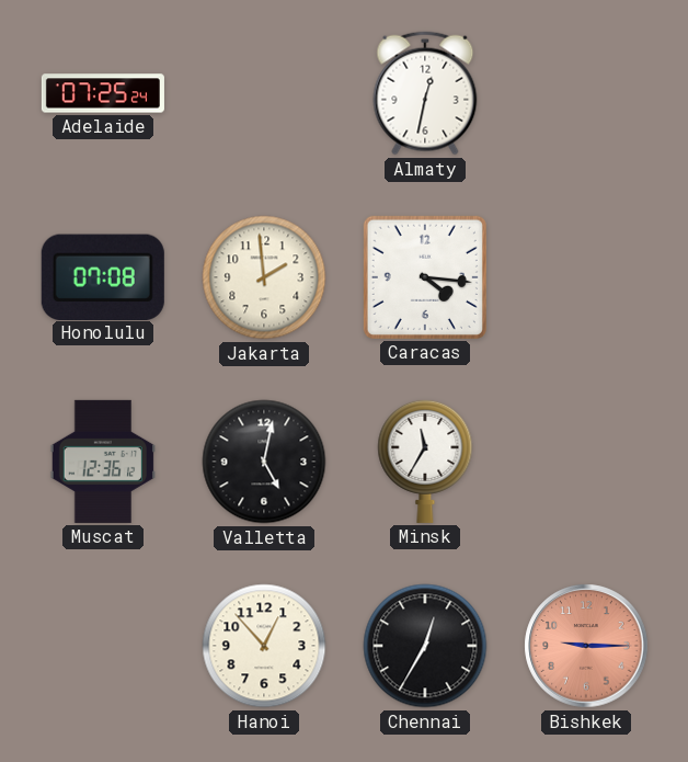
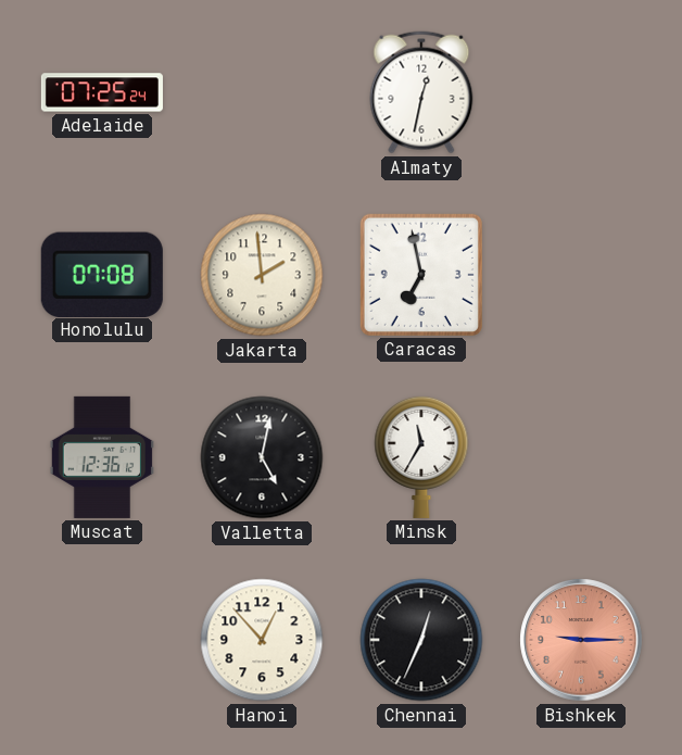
Caracas: 4:16 -> 6:58 (421, 275)
Chennai: 12:35 -> 12:34 (421, 640)
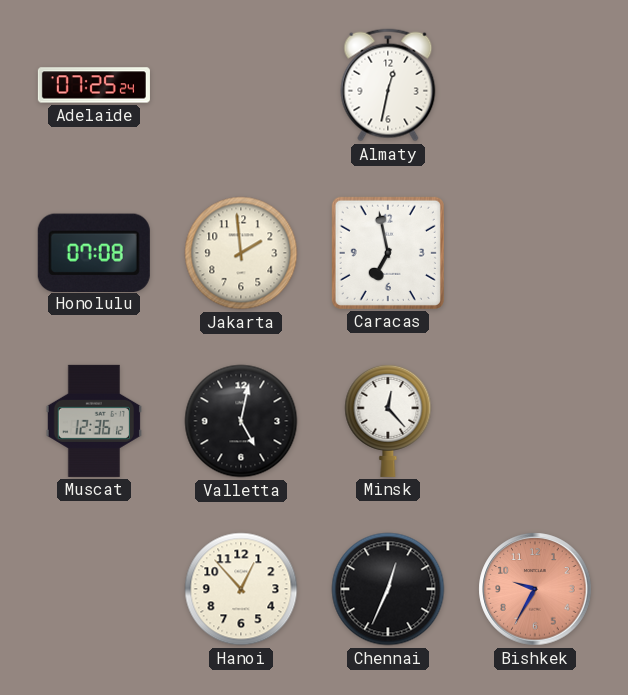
Minsk: 11:35 -> 12:23 (388, 420)
Bishkek: 9:15 -> 9:35 (535, 589)
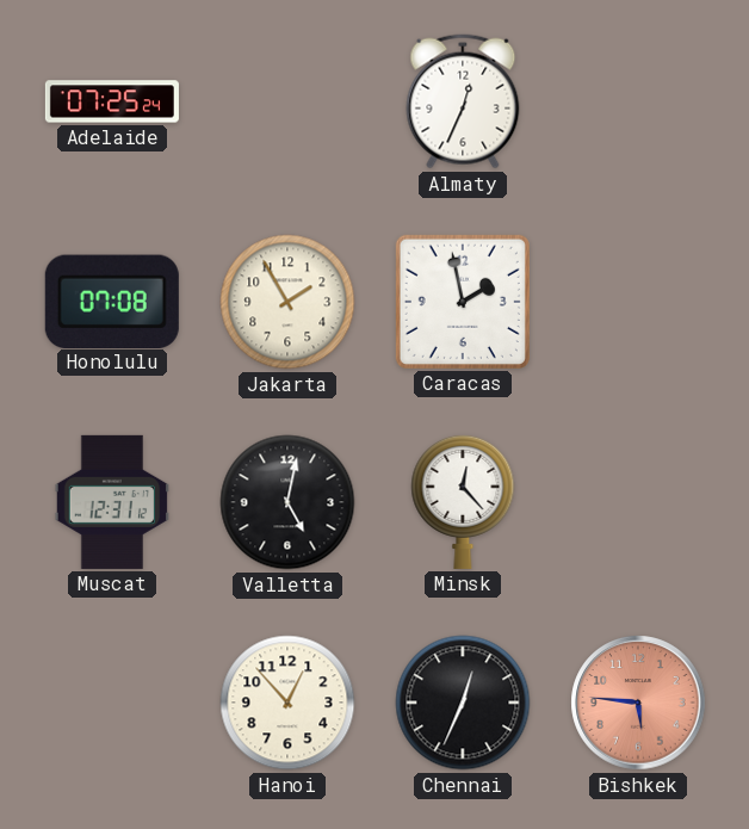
Almaty: 12:32 -> 12:34 (463, 101)
Jakarta: 1:59 -> 1:55 (287, 302)
Caracas: 6:58 -> 1:58 (463, 302)
Muscat: 12:36 -> 12:31 (111, 502)
Bishkek: 9:35 -> 5:46 (638, 703)
